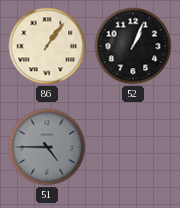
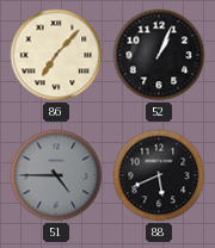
86: 1:06 -> 7:07 (56, 55)
88: none -> 5:41 (159, 175)
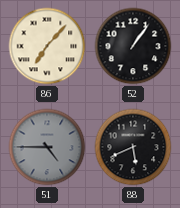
52: 1:04 -> 1:06 (133, 46)
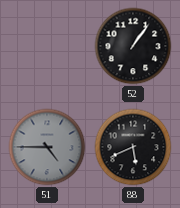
86: 7:07 -> none (47, 46)
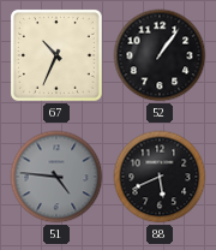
67: none -> 10:34 (58, 56)
51: 4:45 -> 4:46 (56, 177)
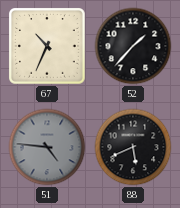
52: 1:06 -> 1:37 (133, 46)
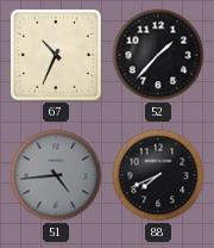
51: 4:46 -> 4:44 (56, 175)
88: 5:41 -> 7:41 (158, 175)
